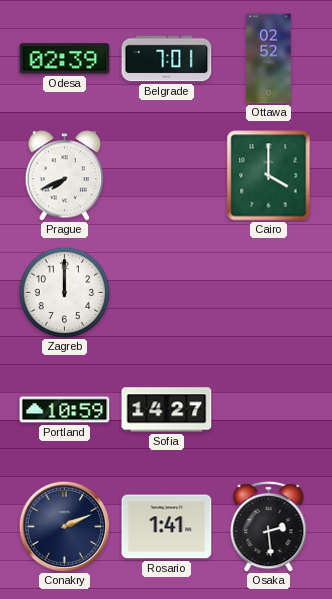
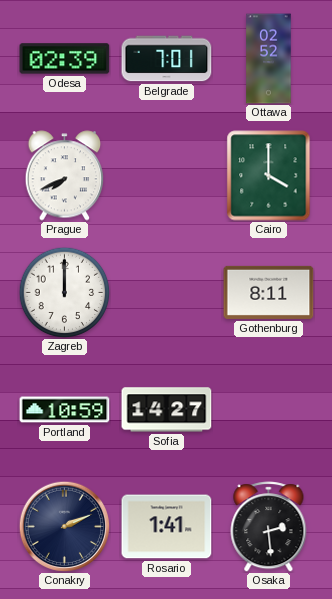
Gothenburg: none -> 8:11 (269, 292)
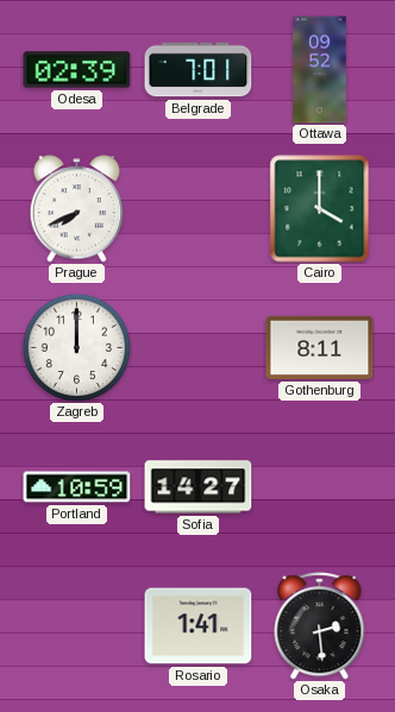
Ottawa: 02:52 -> 09:52 (320, 70)
Conakry: 2:11 -> none (64, 526)
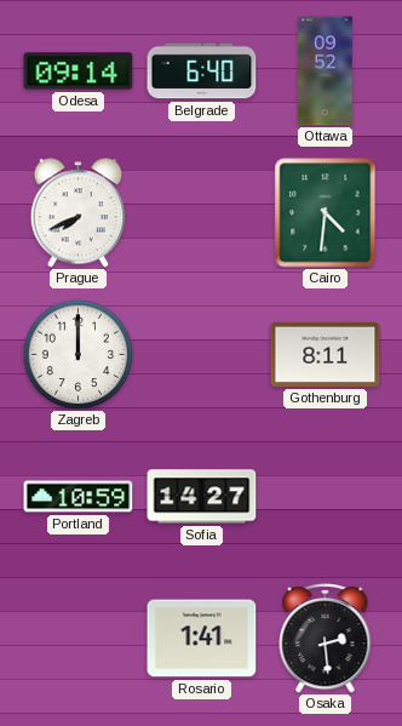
Odesa: 02:39 -> 09:14 (79, 72)
Belgrade: 7:01 -> 6:40 (202, 72)
Cairo: 4:00 -> 4:31 (326, 213)
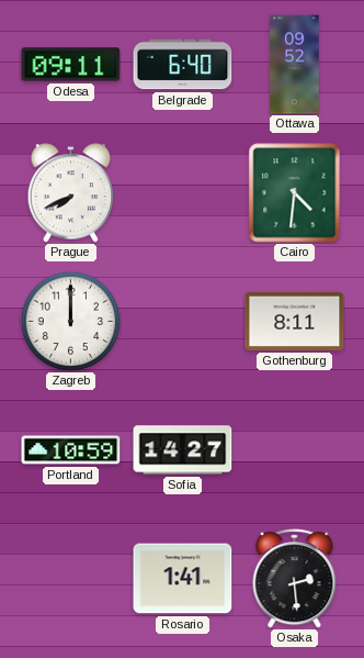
Odesa: 09:14 -> 09:11 (71, 65)
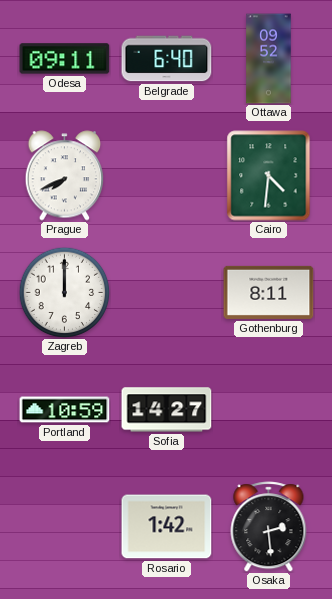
Rosario: 1:41 -> 1:42 (167, 527)
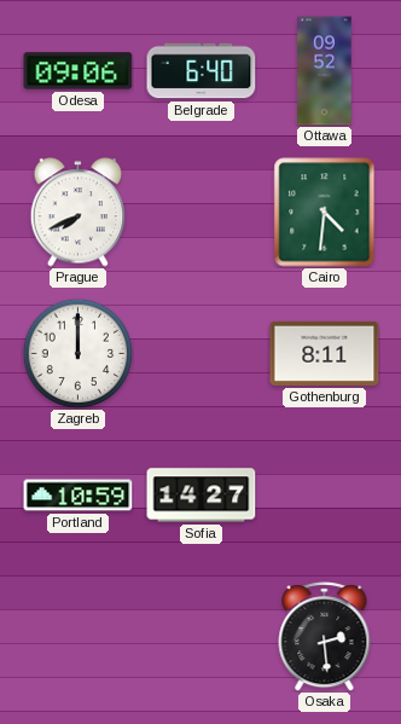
Odesa: 09:11 -> 09:06 (79, 71)
Rosario: 1:42 -> none (167, 527)
